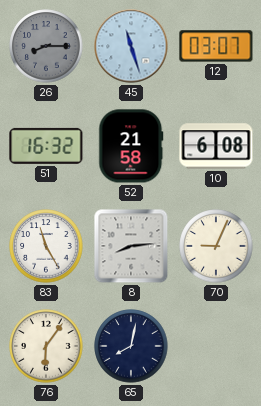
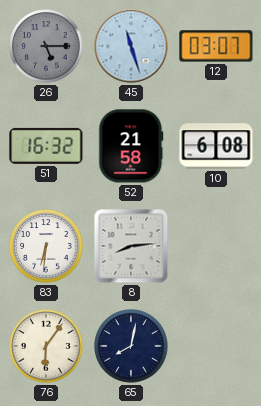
26: 8:15 -> 5:15 (46, 46)
83: 11:25 -> 6:31 (46, 246)
70: 9:04 -> none (216, 246)
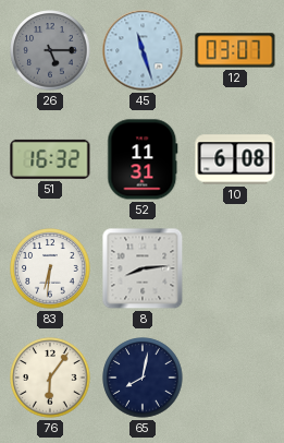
52: 21:58 -> 11:31 (143, 159)
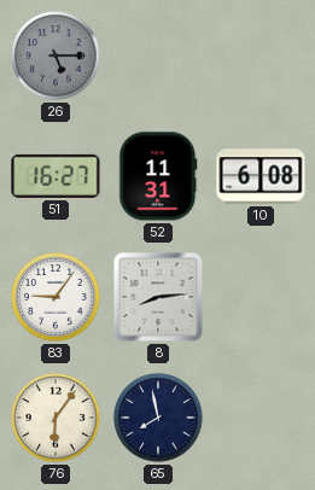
45: 11:27 -> none (143, 50)
12: 03:07 -> none (235, 50)
51: 16:32 -> 16:27 (56, 176)
83: 6:31 -> 9:06 (56, 297)
65: 8:02 -> 7:58 (158, 418)
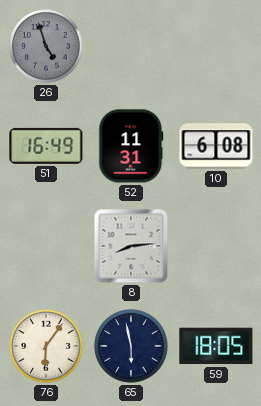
26: 5:15 -> 4:57 (46, 46)
51: 16:27 -> 16:49 (46, 146)
83: 9:06 -> none (56, 297)
65: 7:58 -> 5:58 (131, 346)
59: none -> 18:05 (216, 346)
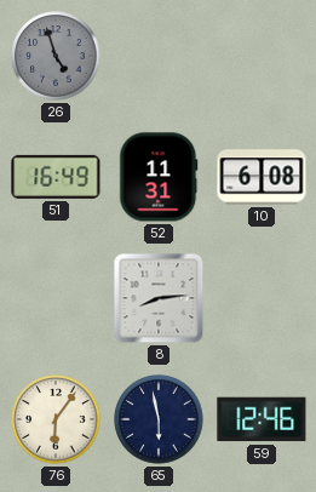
59: 18:05 -> 12:46 (262, 419)
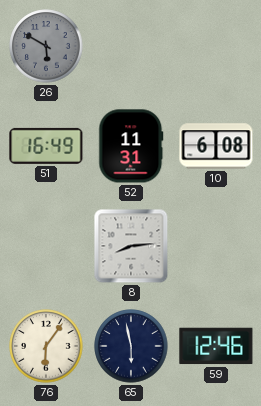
26: 4:57 -> 5:50 (46, 46)
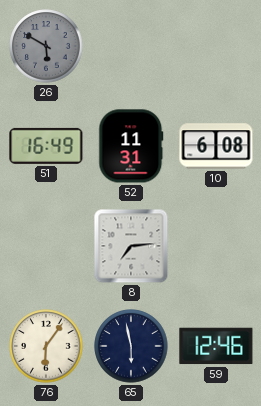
8: 8:14 -> 7:14 (131, 246)
